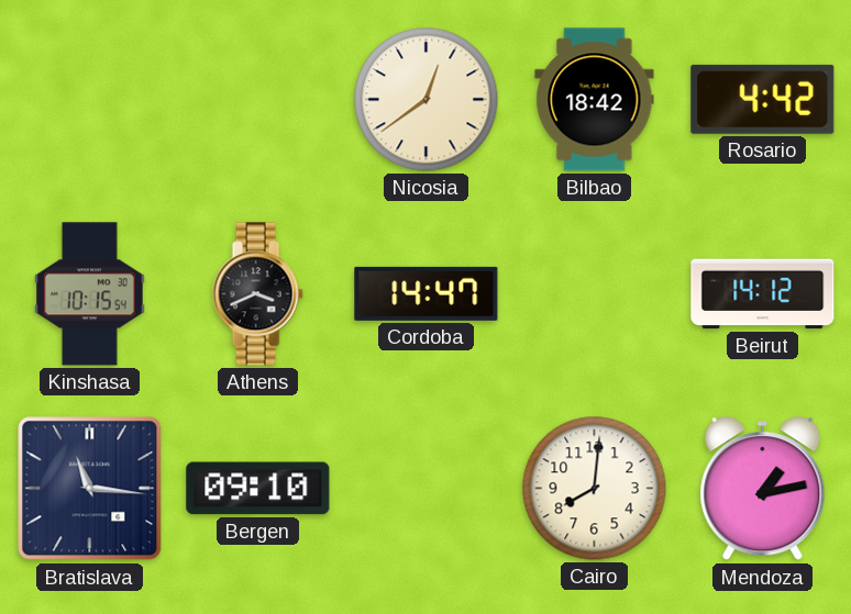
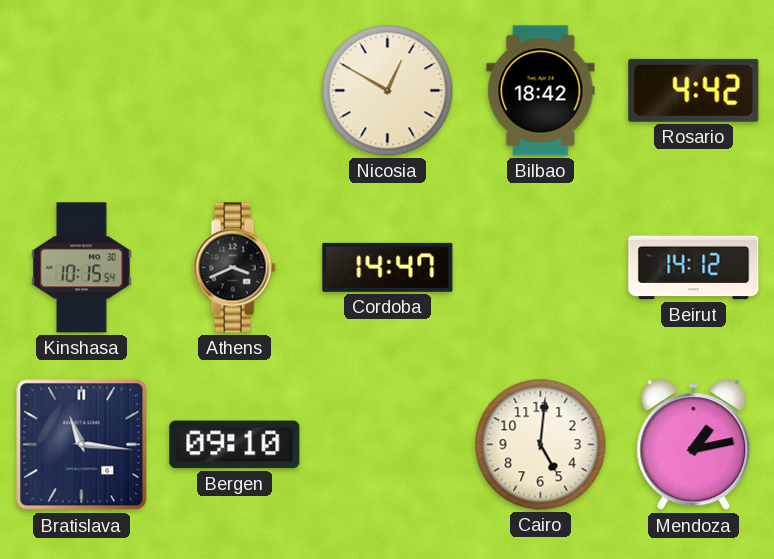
Nicosia: 12:39 -> 12:50 (388, 91)
Cairo: 8:01 -> 5:01 (541, 445)
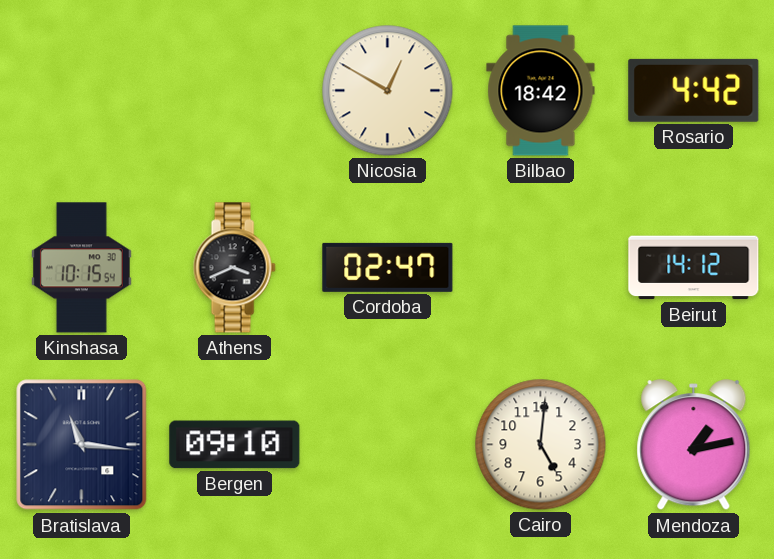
Cordoba: 14:47 -> 02:47 (388, 267)
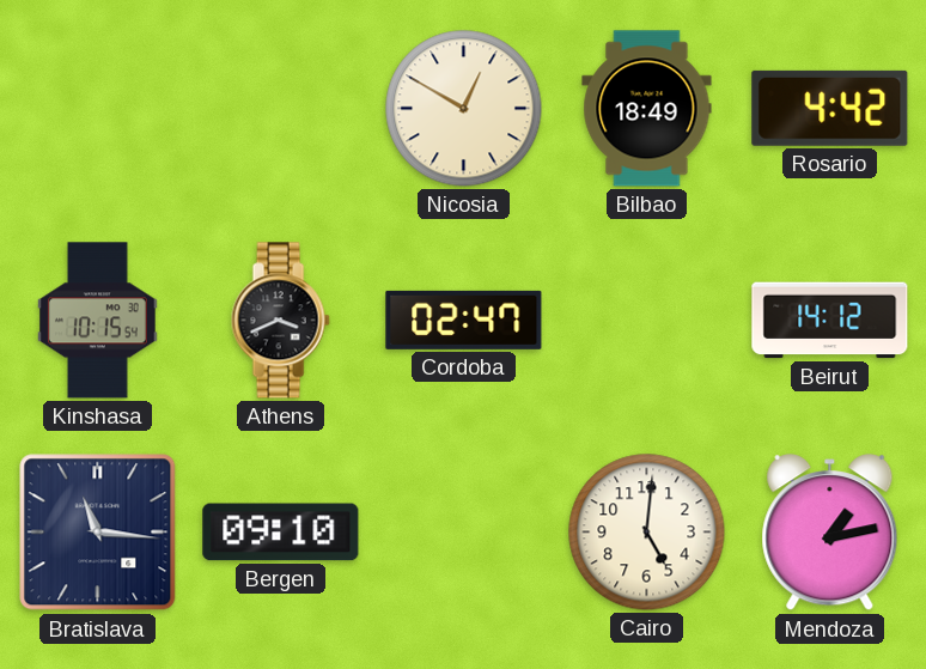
Bilbao: 18:42 -> 18:49 (647, 109)
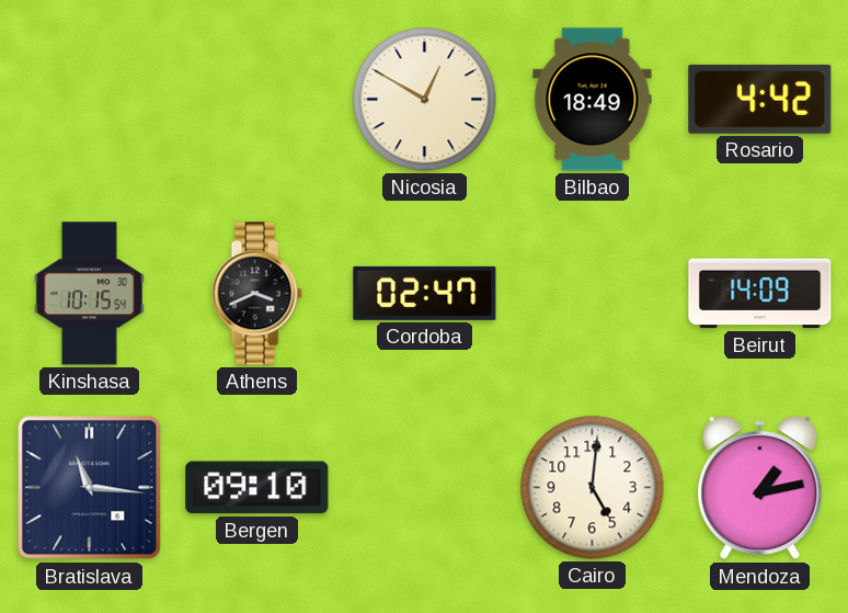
Beirut: 14:12 -> 14:09 (760, 294)
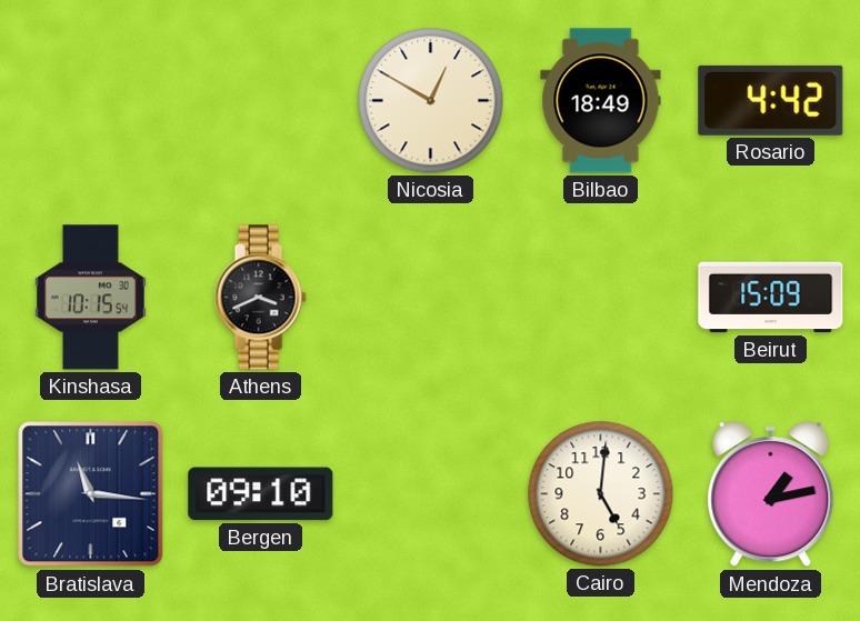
Cordoba: 02:47 -> none (425, 293)
Beirut: 14:09 -> 15:09 (771, 298)
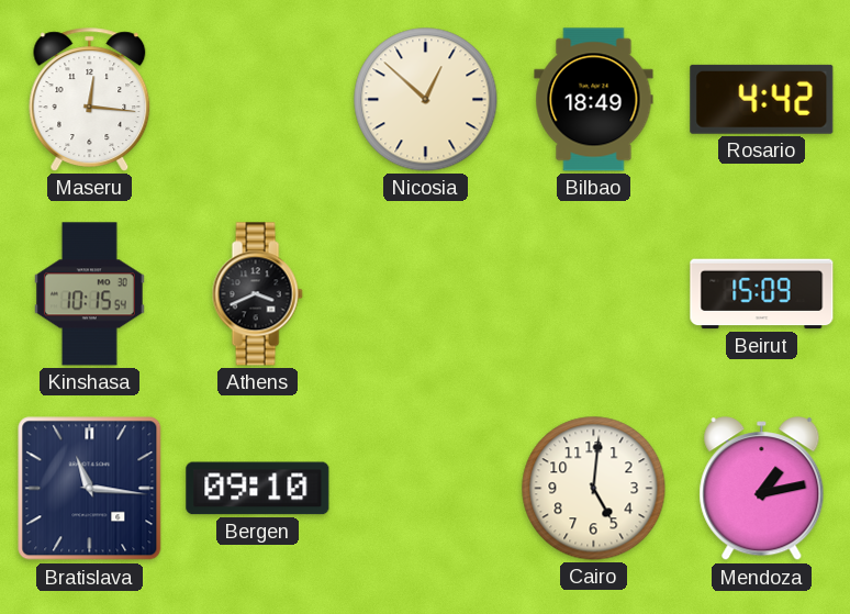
Maseru: none -> 12:16 (90, 100)
Nicosia: 12:50 -> 12:52 (426, 100)
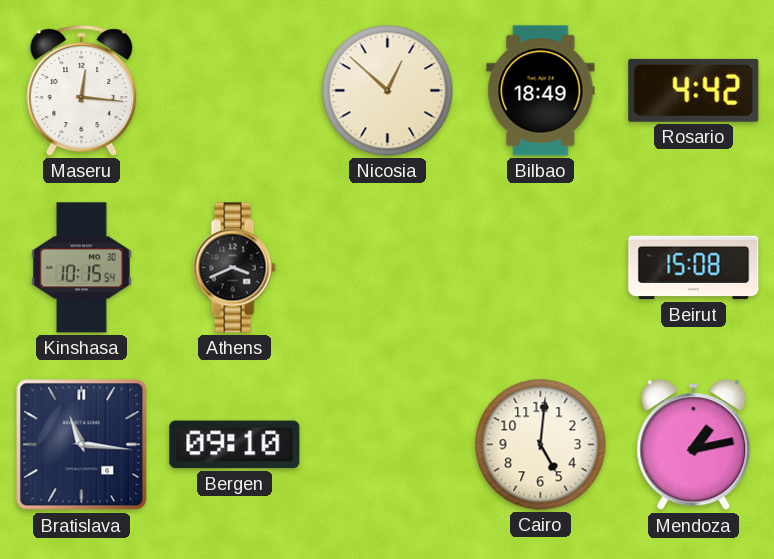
Beirut: 15:09 -> 15:08 (694, 268)
